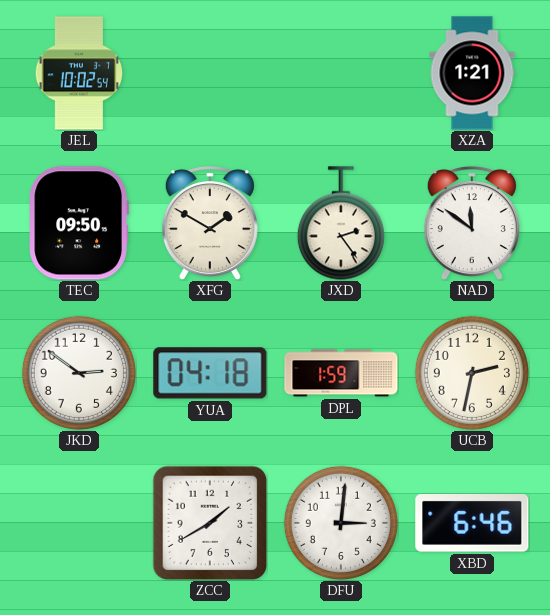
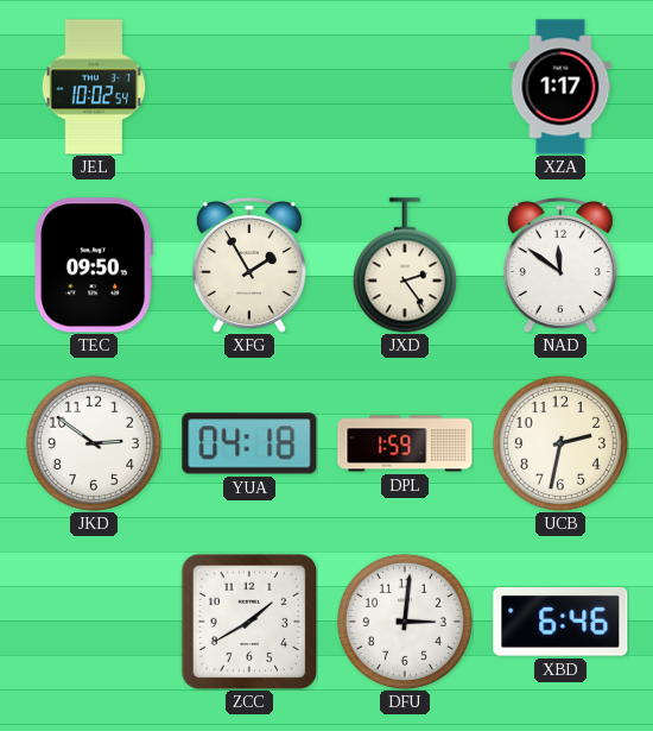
XZA: 1:21 -> 1:17 (560, 87)
XFG: 1:50 -> 1:55 (249, 265)
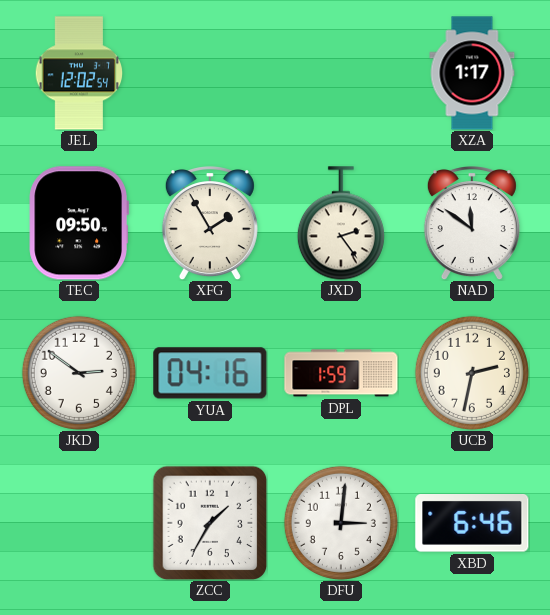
JEL: 10:02 -> 12:02 (79, 73)
YUA: 04:18 -> 04:16 (210, 373)
ZCC: 1:40 -> 1:35 (210, 523)
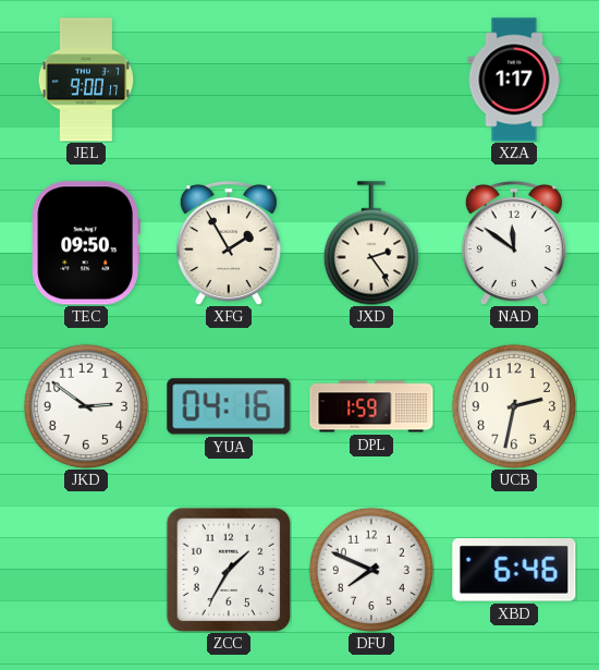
JEL: 12:02 -> 9:00 (86, 80)
DFU: 3:01 -> 7:49 (371, 570)
